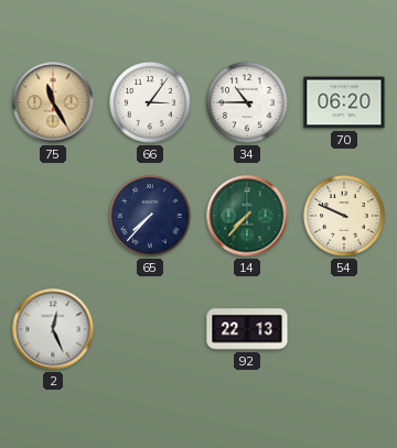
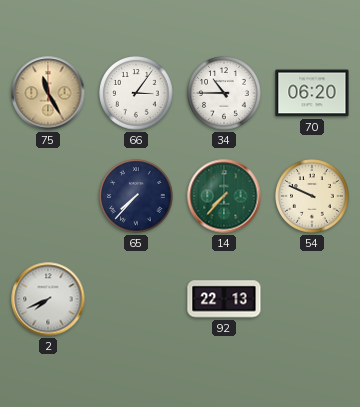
2: 12:26 -> 7:41 (48, 299)
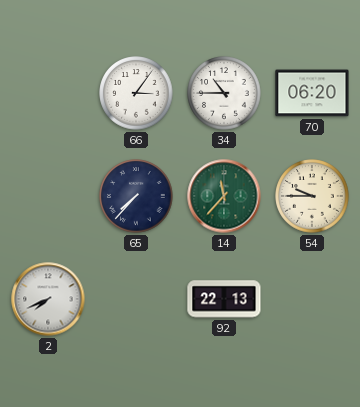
75: 11:25 -> none (48, 93)
14: 7:37 -> 11:37 (224, 196)
54: 9:49 -> 9:45 (312, 196)
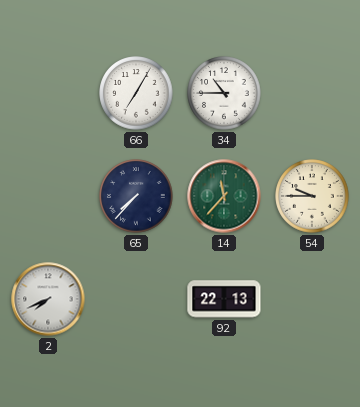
66: 3:06 -> 7:05 (136, 93)
70: 06:20 -> none (312, 93)
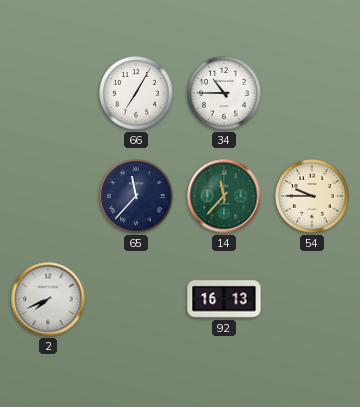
65: 7:37 -> 11:37 (136, 196)
92: 22:13 -> 16:13 (224, 299)
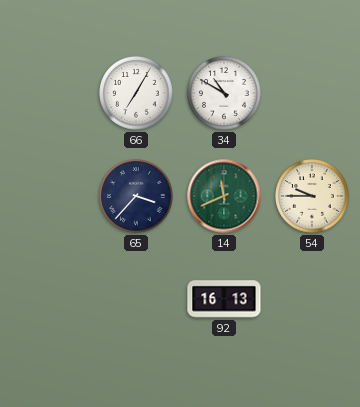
34: 10:45 -> 10:50 (224, 93)
65: 11:37 -> 3:37 (136, 196)
14: 11:37 -> 11:41 (224, 196)
2: 7:41 -> none (48, 299)
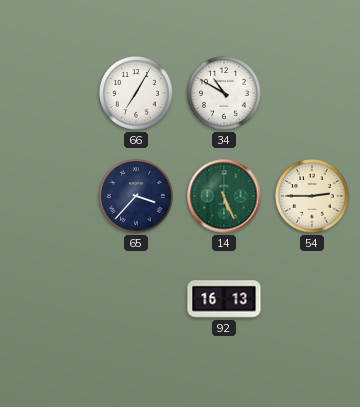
14: 11:41 -> 5:26 (224, 196)
54: 9:45 -> 2:45 (312, 196)
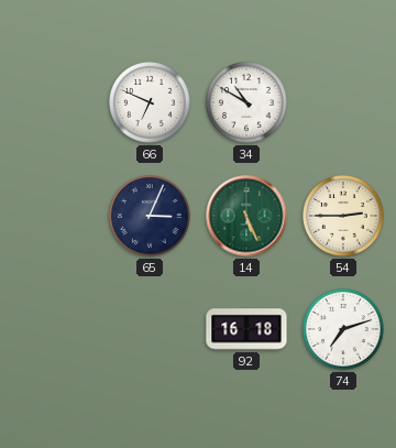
66: 7:05 -> 6:49 (150, 102)
65: 3:37 -> 3:04 (150, 216)
92: 16:13 -> 16:18 (246, 329)
74: none -> 7:12 (343, 329)
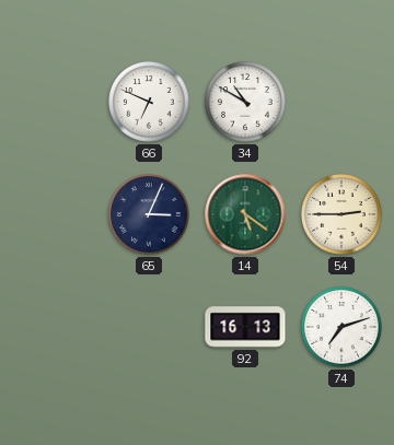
14: 5:26 -> 5:21 (245, 214)
92: 16:18 -> 16:13 (245, 327)
